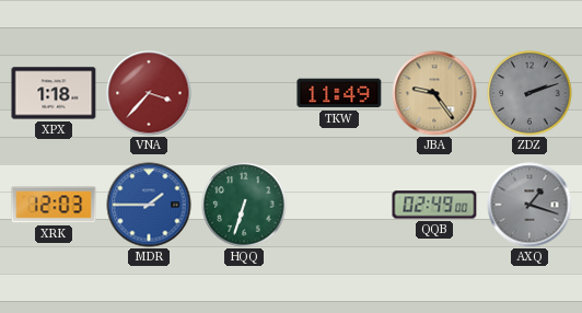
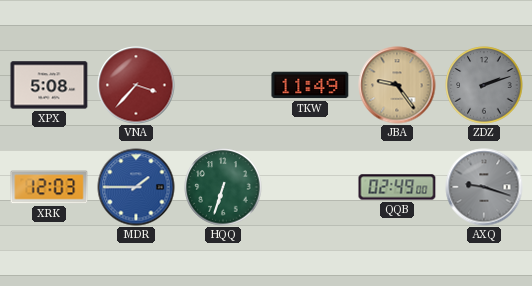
XPX: 1:18 -> 5:08 (49, 85)
AXQ: 1:18 -> 9:18 (484, 187)
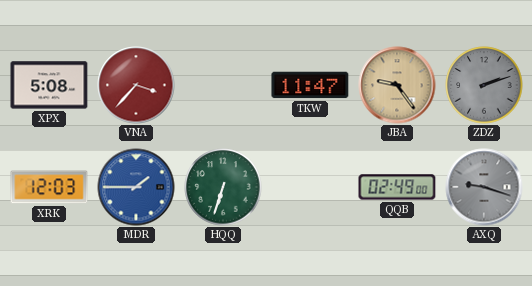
TKW: 11:49 -> 11:47 (310, 85)
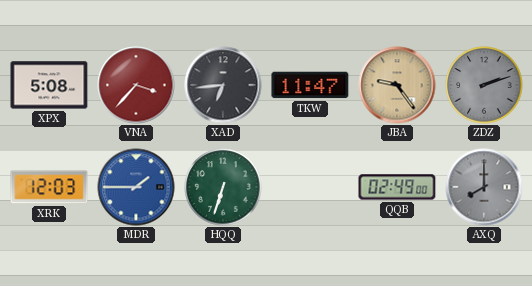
XAD: none -> 6:44 (223, 85)
AXQ: 9:18 -> 8:00 (484, 187)
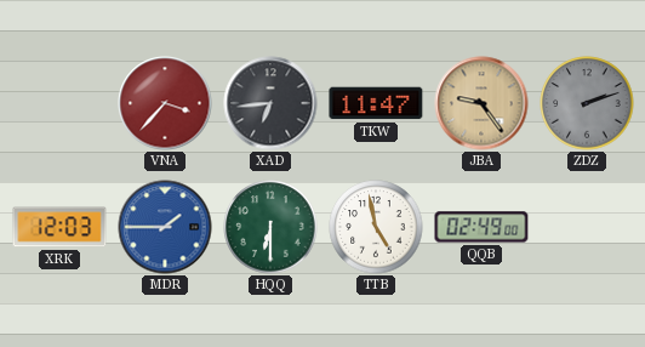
XPX: 5:08 -> none (49, 85)
HQQ: 6:33 -> 6:30 (270, 227)
TTB: none -> 4:58 (376, 227)
AXQ: 8:00 -> none (484, 187)
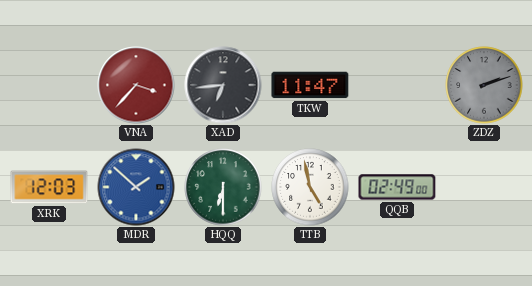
JBA: 9:24 -> none (481, 103)
MDR: 1:45 -> 1:52 (136, 187)
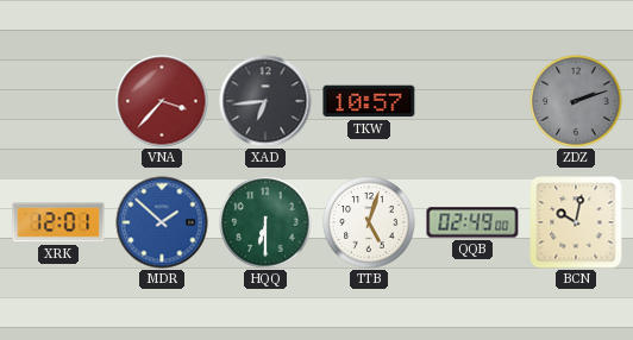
TKW: 11:47 -> 10:57 (369, 101)
XRK: 12:03 -> 12:01 (58, 222)
TTB: 4:58 -> 5:03 (369, 222)
BCN: none -> 10:02 (576, 222)
